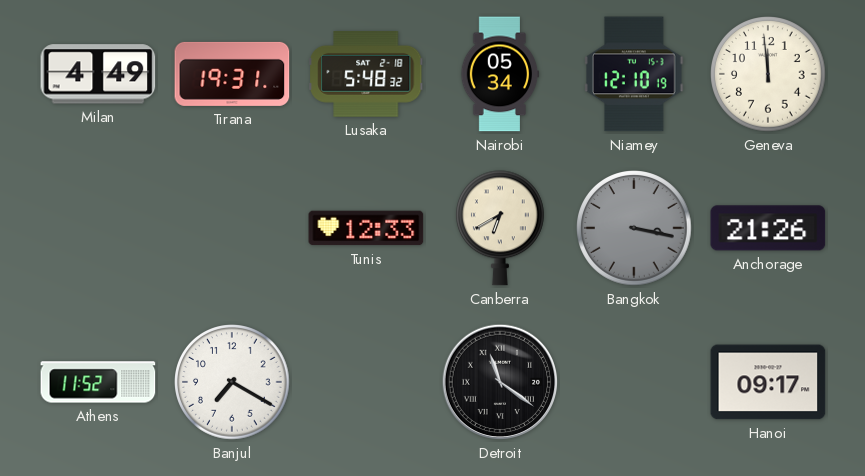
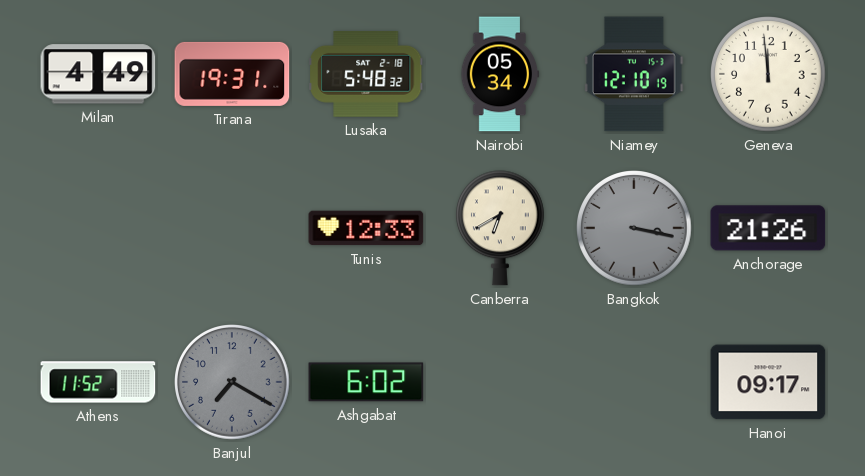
Banjul dial: white -> grey (233, 383)
Ashgabat: none -> 6:02 (366, 382)
Detroit: 11:21 -> none (500, 382)
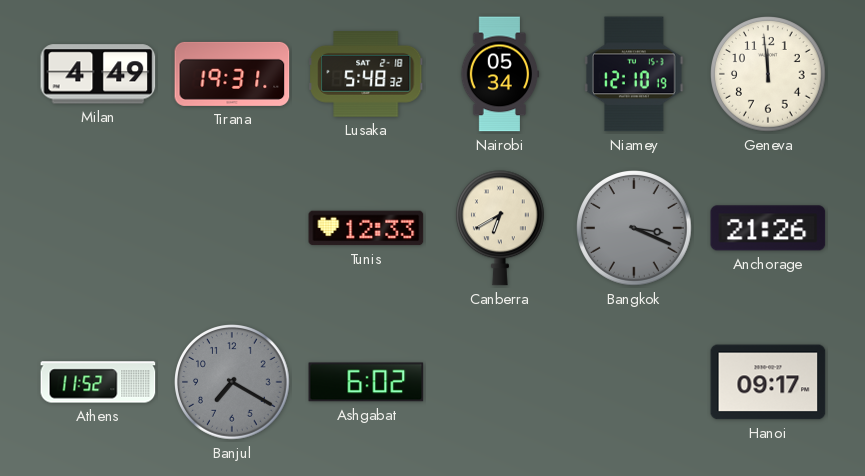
Bangkok: 3:17 -> 3:19 (635, 229)
